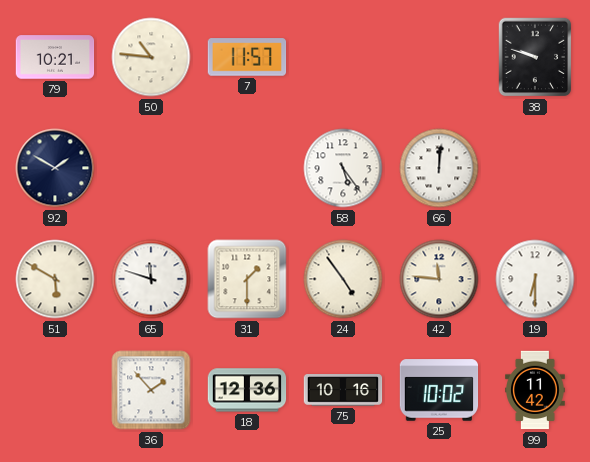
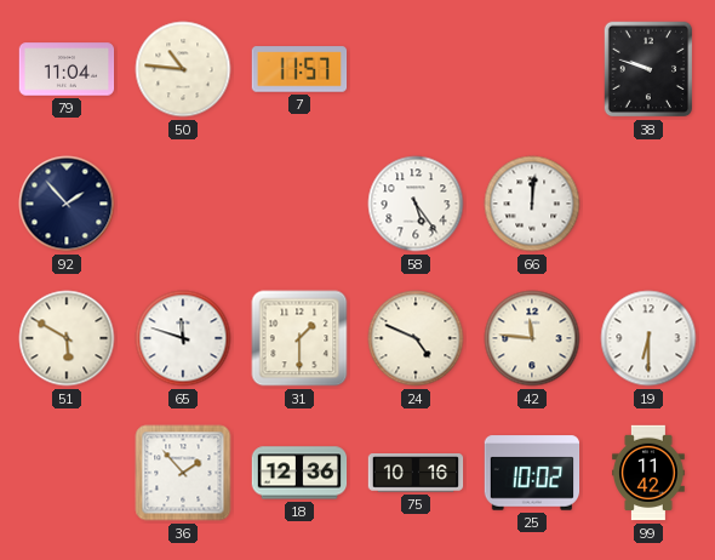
79: 10:21 -> 11:04 (67, 69)
92: 1:50 -> 1:53 (67, 204)
24: 4:54 -> 4:49 (416, 338)
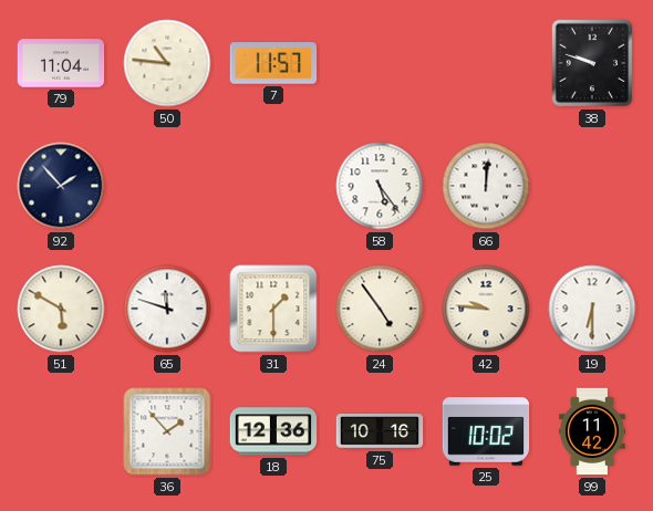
24: 4:49 -> 4:54 (380, 309)
42: 11:46 -> 9:46 (486, 309)
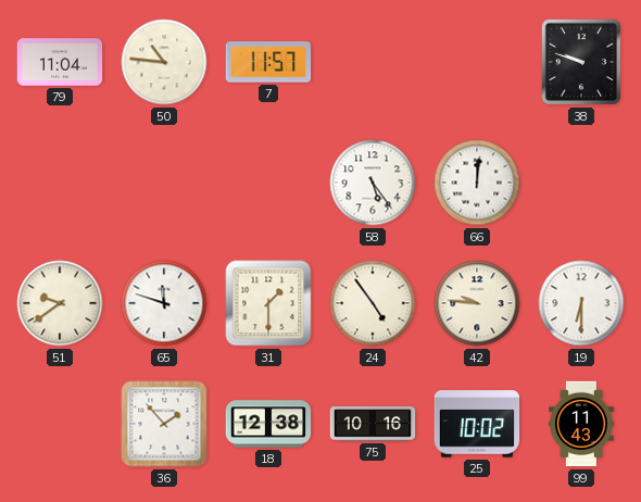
92: 1:53 -> none (61, 186)
51: 5:50 -> 9:39 (60, 303)
18: 12:36 -> 12:38 (268, 424)
99: 11:42 -> 11:43 (581, 424)
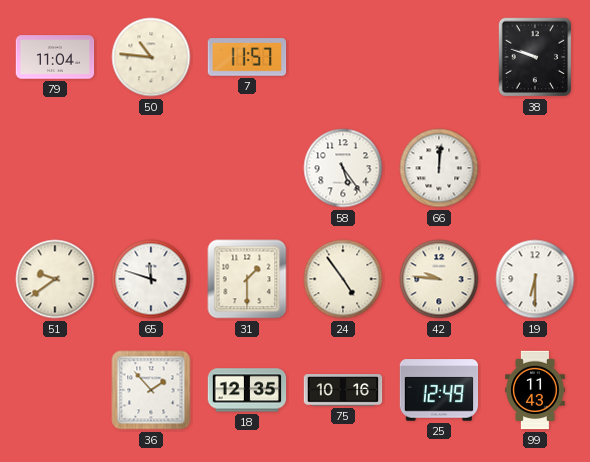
18: 12:38 -> 12:35 (247, 390)
25: 10:02 -> 12:49 (439, 390)
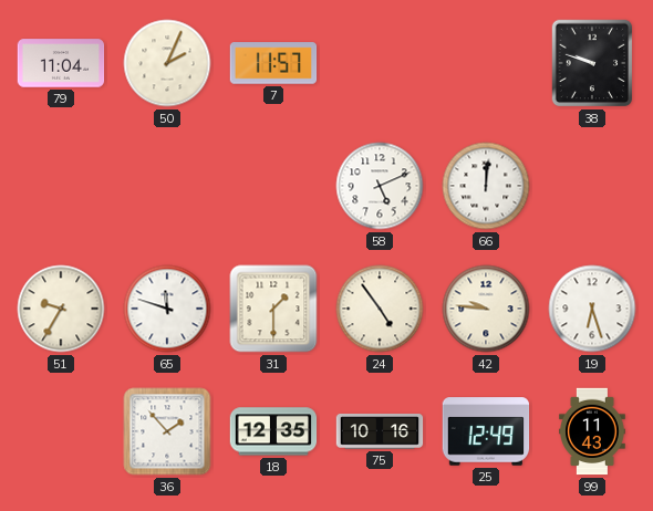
50: 10:46 -> 2:04 (167, 63)
58: 5:24 -> 5:11 (380, 186)
51: 9:39 -> 9:35 (61, 309)
19: 6:30 -> 6:27 (592, 309)
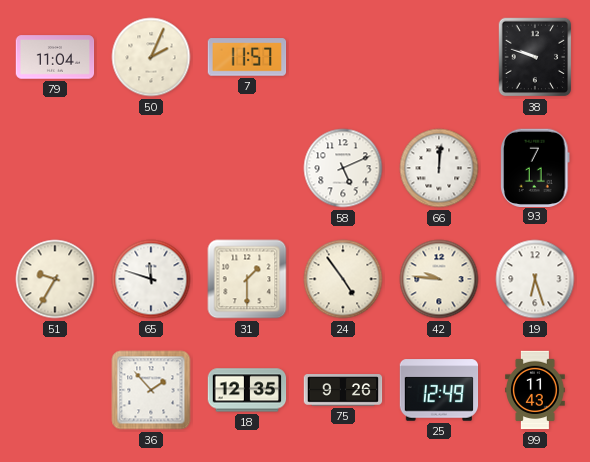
93: none -> 7:11 (535, 167)
75: 10:16 -> 9:26 (343, 390)
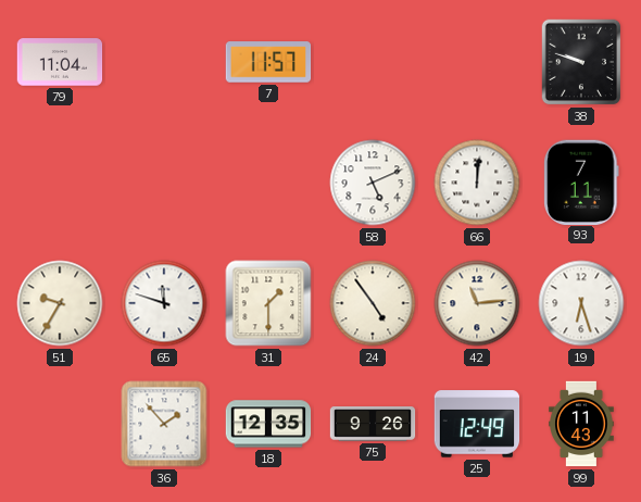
50: 2:04 -> none (151, 57)
42: 9:46 -> 11:14 (477, 303)
